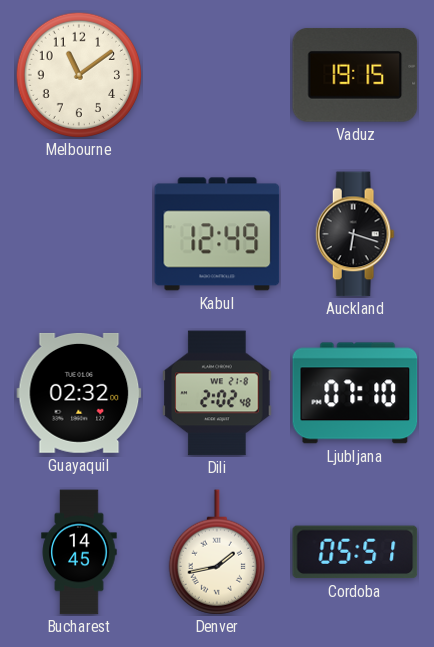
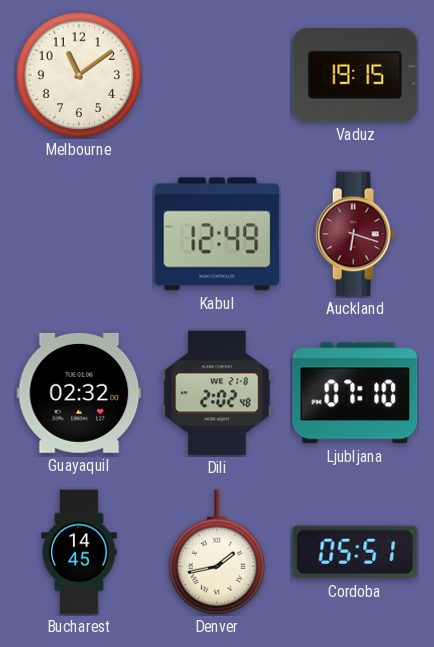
Auckland dial: black -> burgundy (355, 234)
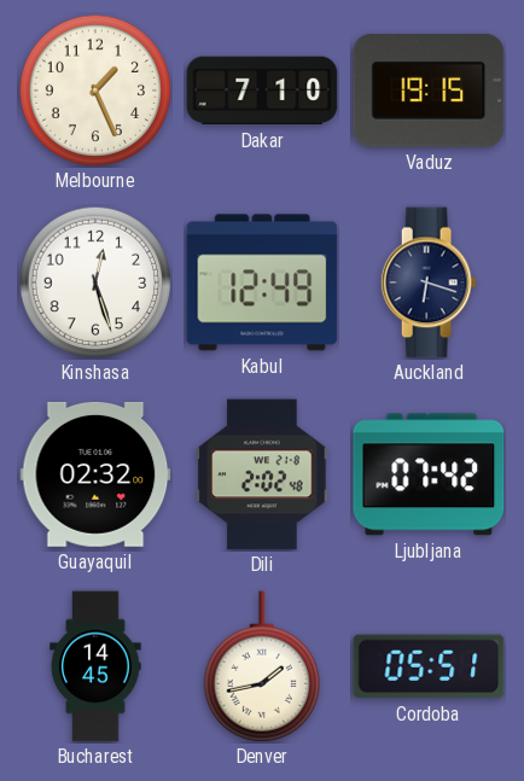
Melbourne: 11:09 -> 1:26 (95, 91)
Dakar: none -> 7:10 (262, 91)
Kinshasa: none -> 12:27 (95, 282)
Auckland dial: burgundy -> navy (429, 282)
Ljubljana: 07:10 -> 07:42 (429, 474)
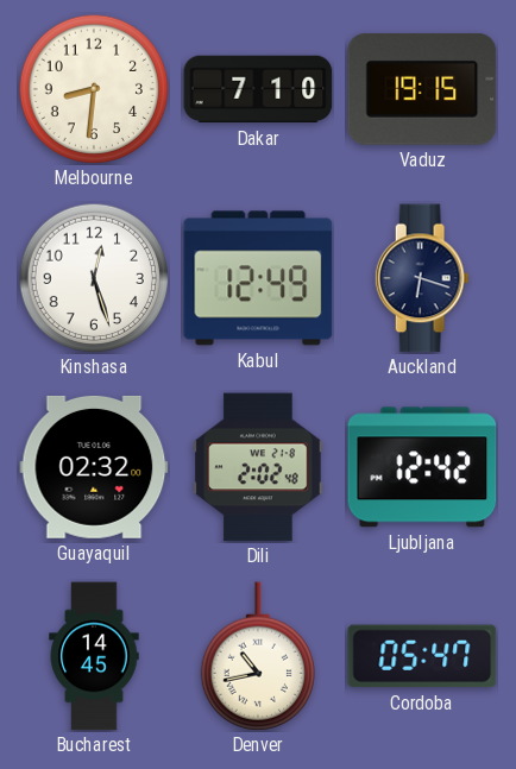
Melbourne: 1:26 -> 8:31 (94, 89)
Ljubljana: 07:42 -> 12:42 (422, 467)
Denver: 1:43 -> 10:43 (257, 656)
Cordoba: 05:51 -> 05:47 (422, 656)
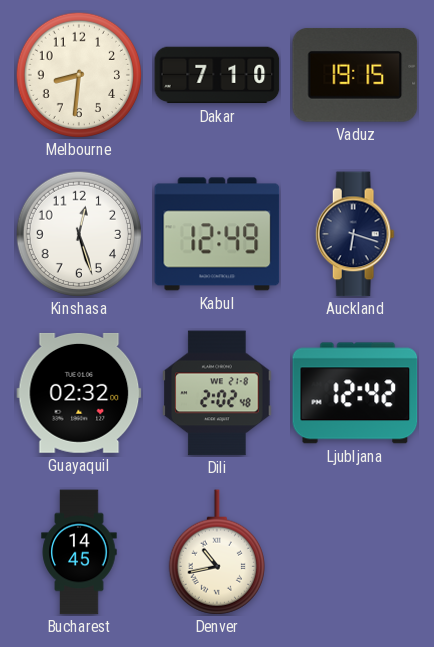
Cordoba: 05:47 -> none (422, 656)
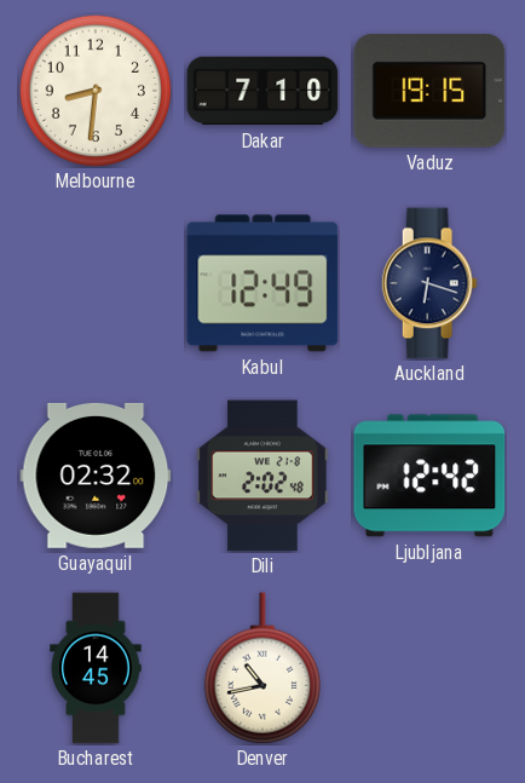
Kinshasa: 12:27 -> none (79, 234)
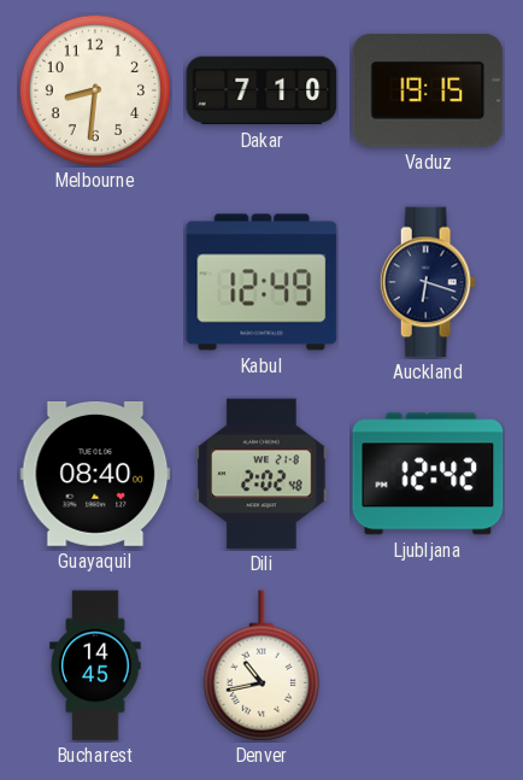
Guayaquil: 02:32 -> 08:40 (95, 474)
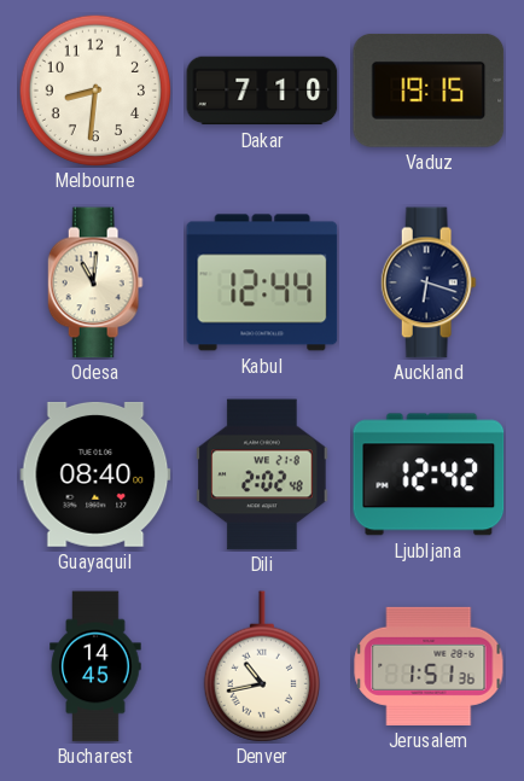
Odesa: none -> 11:01 (95, 282)
Kabul: 12:49 -> 12:44 (262, 282)
Jerusalem: none -> 1:51 (429, 666)
